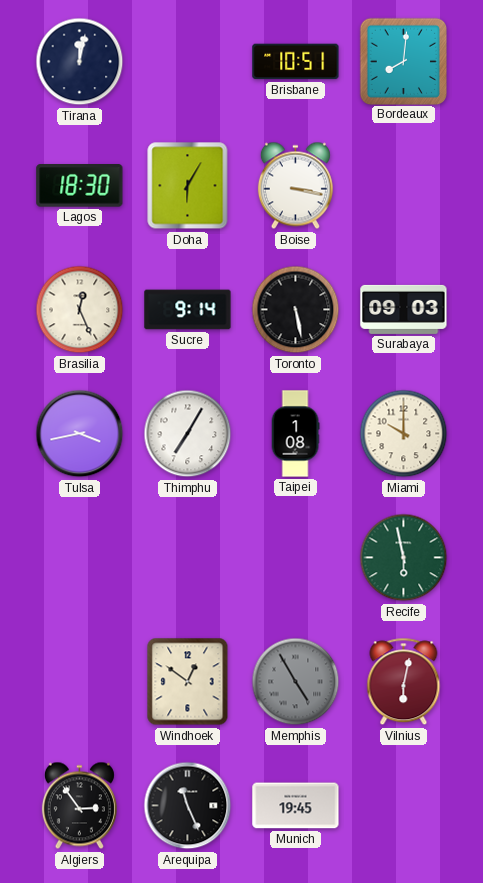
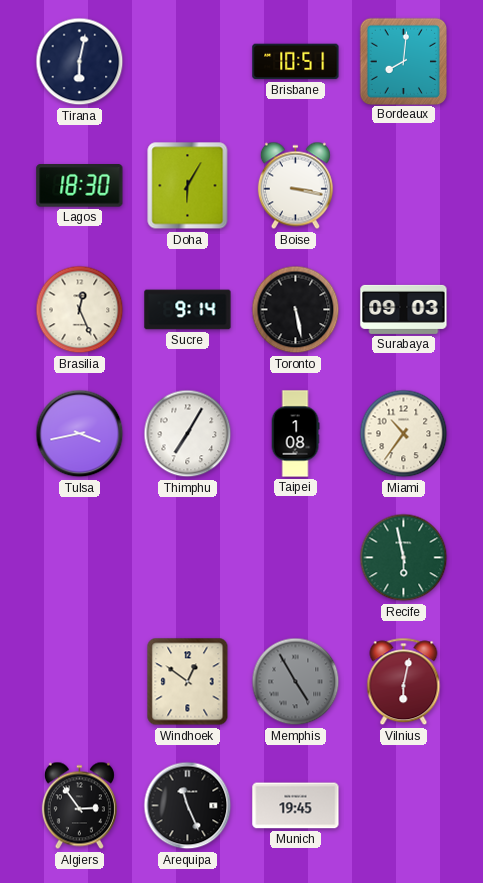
Tirana: 12:02 -> 6:02 (80, 62)
Miami: 10:00 -> 10:36 (404, 434)
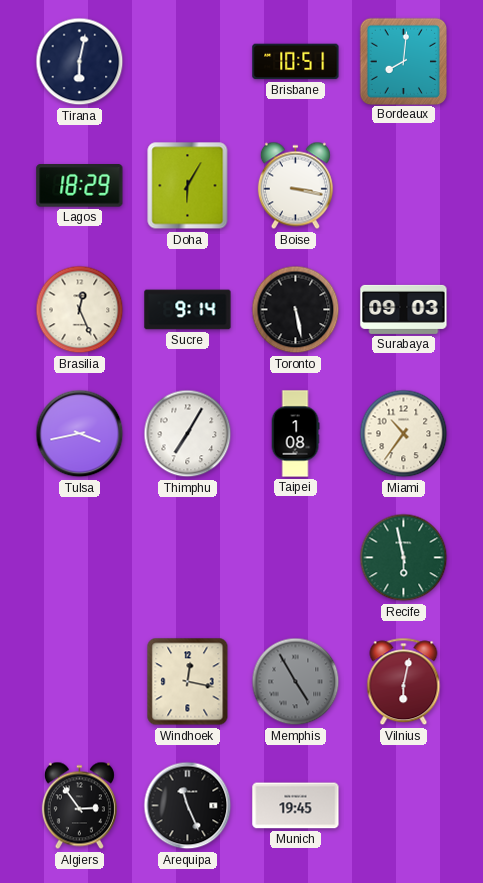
Lagos: 18:30 -> 18:29 (80, 186)
Windhoek: 12:51 -> 12:17 (188, 682)
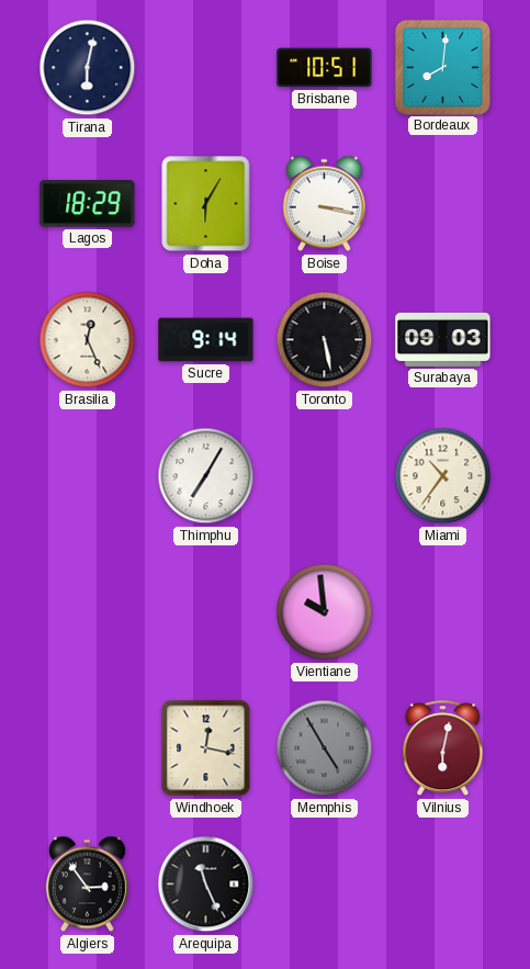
Tulsa: 3:43 -> none (80, 434)
Taipei: 1:08 -> none (295, 434)
Vientiane: none -> 9:59 (325, 612)
Recife: 5:58 -> none (404, 558)
Munich: 19:45 -> none (296, 806)
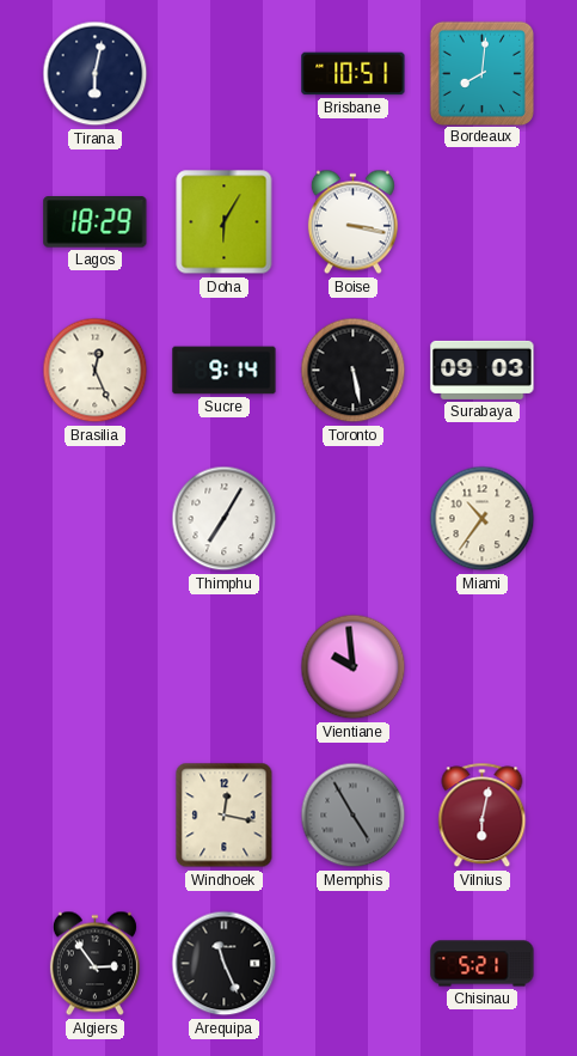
Chisinau: none -> 5:21 (483, 964)
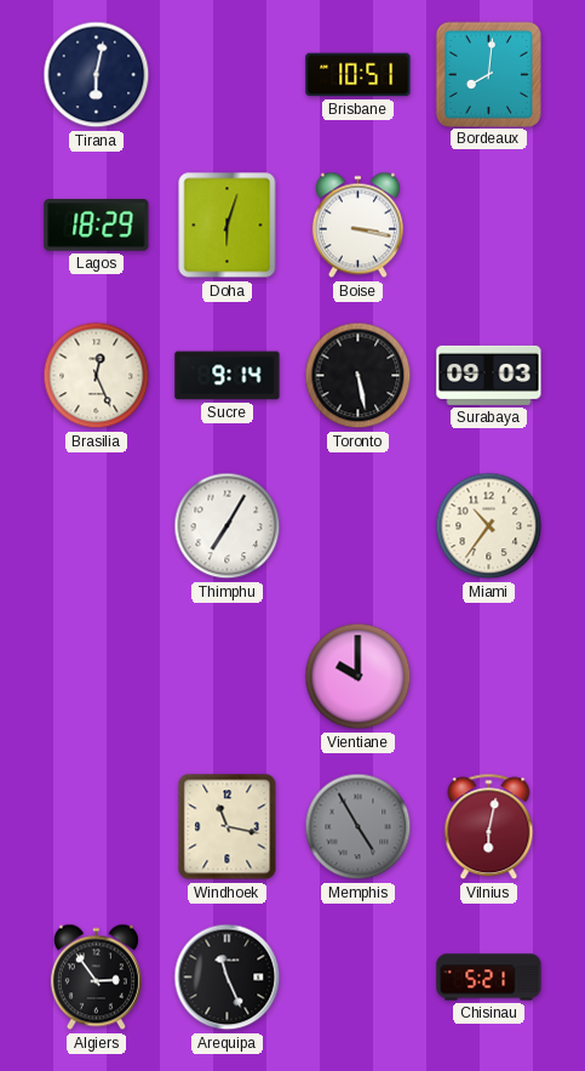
Doha: 6:05 -> 6:03 (228, 226)
Vientiane: 9:59 -> 10:00 (359, 677)
Windhoek: 12:17 -> 11:17 (228, 827)
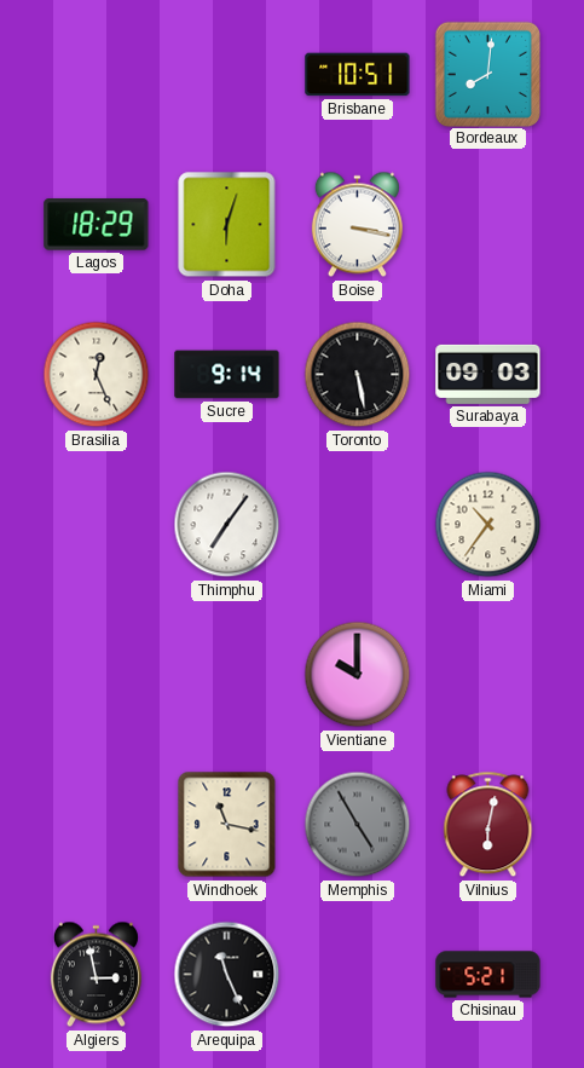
Tirana: 6:02 -> none (97, 75)
Thimphu: 7:05 -> 7:06 (227, 525)
Algiers: 2:54 -> 2:58 (96, 975)
